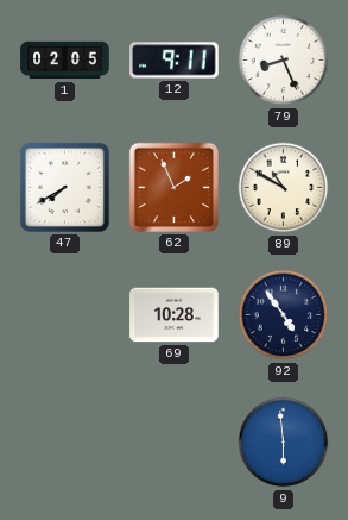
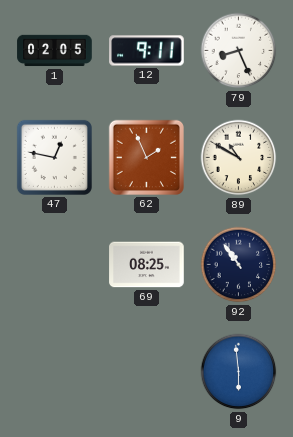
47: 7:40 -> 12:47 (54, 157)
69: 10:28 -> 08:25 (147, 265)
92: 4:54 -> 10:54 (239, 265)
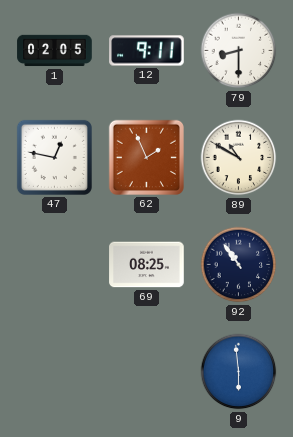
79: 8:26 -> 8:30 (239, 51)
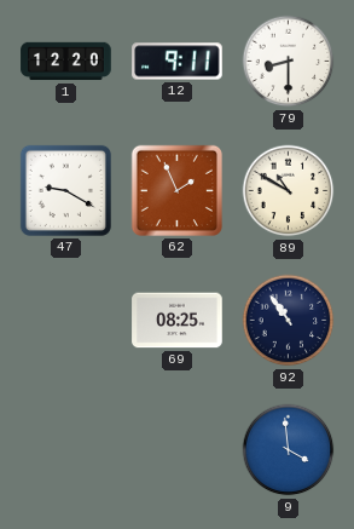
1: 02:05 -> 12:20 (66, 62)
47: 12:47 -> 9:20 (65, 190)
9: 5:59 -> 3:59 (289, 450)
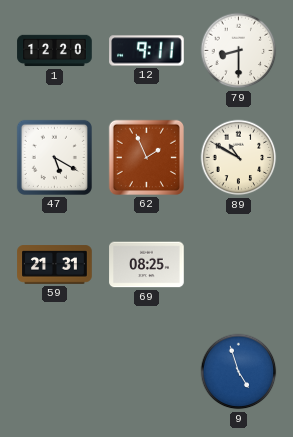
47: 9:20 -> 5:20 (54, 157)
59: none -> 21:31 (55, 265)
92: 10:54 -> none (289, 321)
9: 3:59 -> 4:57 (239, 372)
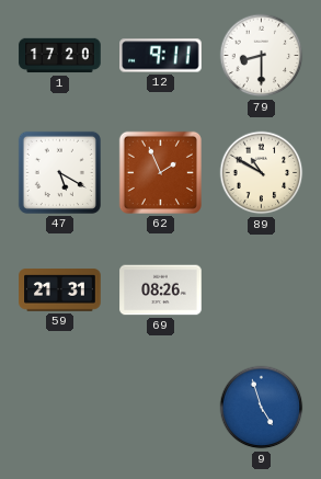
1: 12:20 -> 17:20 (60, 56)
69: 08:25 -> 08:26 (161, 290)
